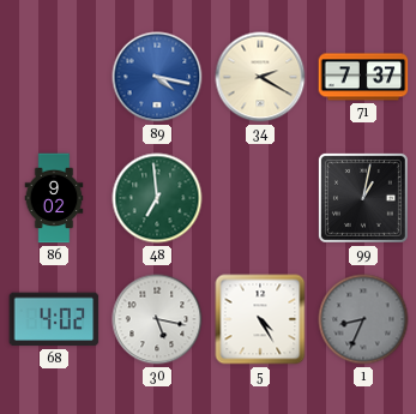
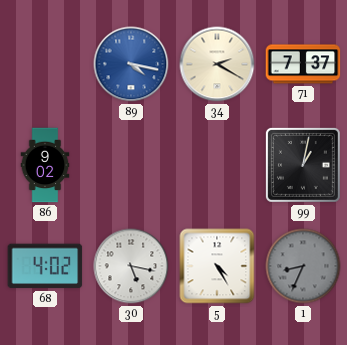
48: 6:59 -> none (157, 198)
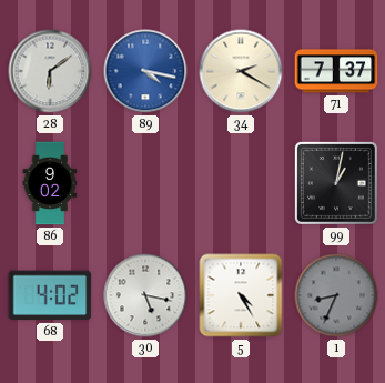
28: none -> 6:09 (50, 71)
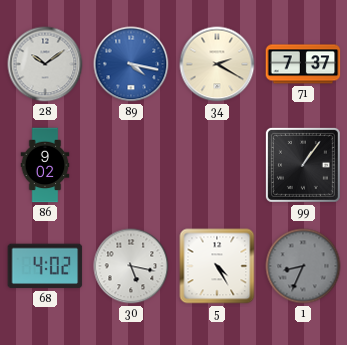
28: 6:09 -> 10:09 (45, 64)
99: 1:02 -> 1:06 (303, 165)
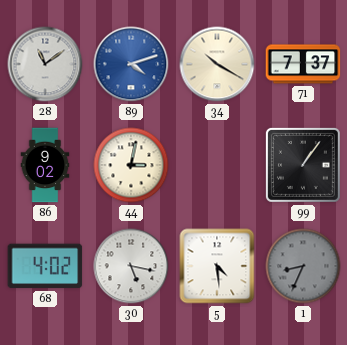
28: 10:09 -> 11:09 (45, 64)
89: 4:17 -> 4:12 (131, 64)
34: 2:20 -> 10:20 (217, 64)
44: none -> 3:02 (131, 165)
5: 4:25 -> 4:29 (217, 266)
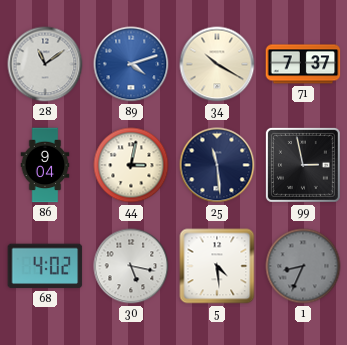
86: 9:02 -> 9:04 (45, 165)
25: none -> 11:29 (217, 165)
99: 1:06 -> 2:58 (303, 165)
